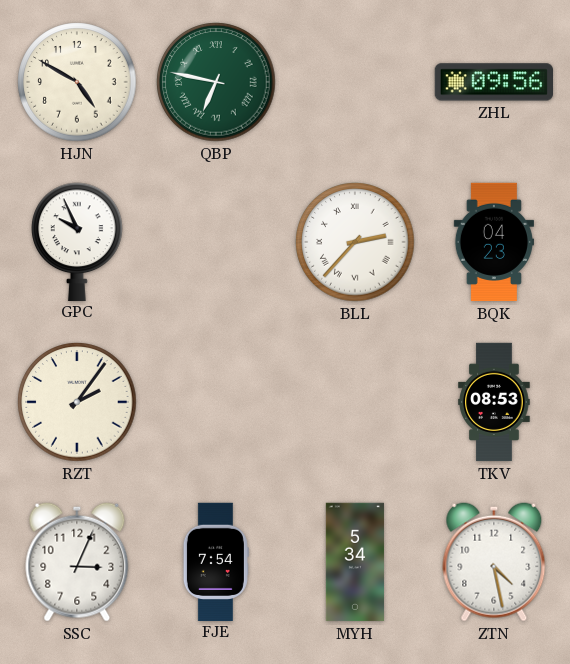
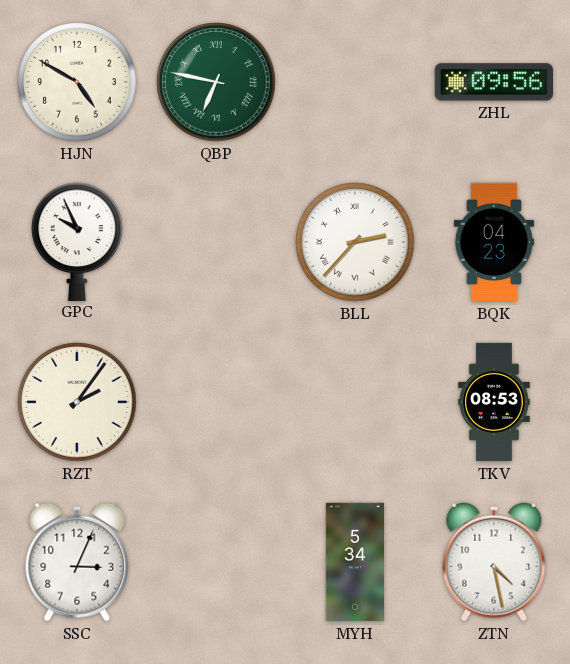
FJE: 7:54 -> none (216, 561)
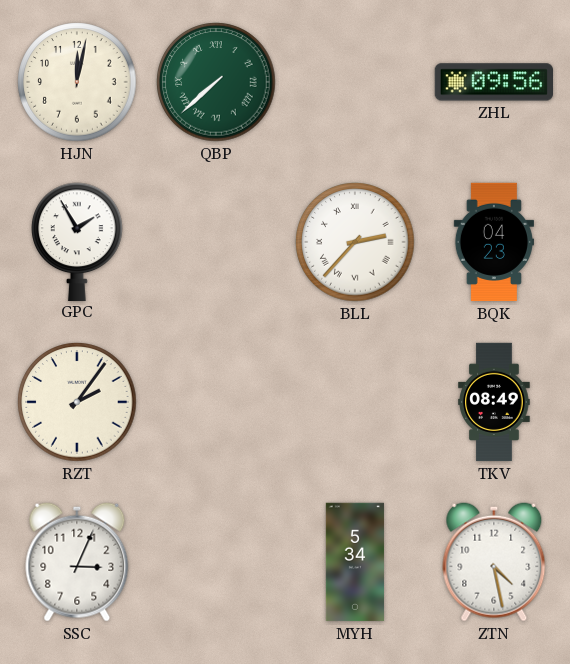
HJN: 4:50 -> 12:02 (77, 82)
QBP: 6:47 -> 7:38 (216, 82)
GPC: 9:56 -> 1:55 (77, 241)
TKV: 08:53 -> 08:49 (494, 402)
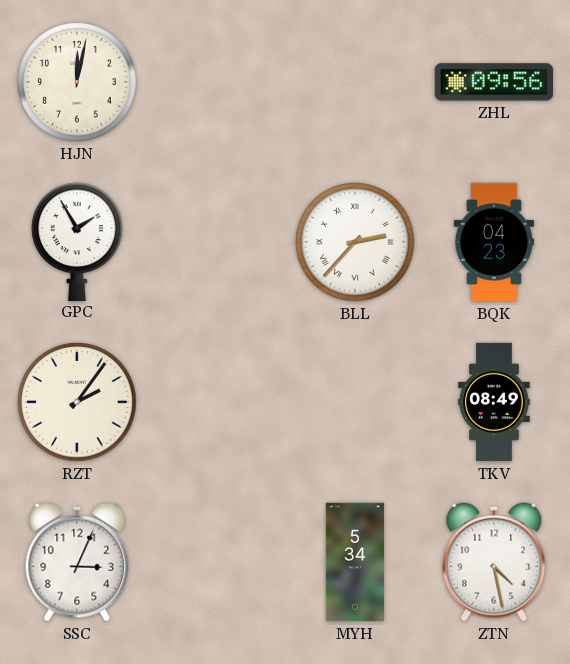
QBP: 7:38 -> none (216, 82)
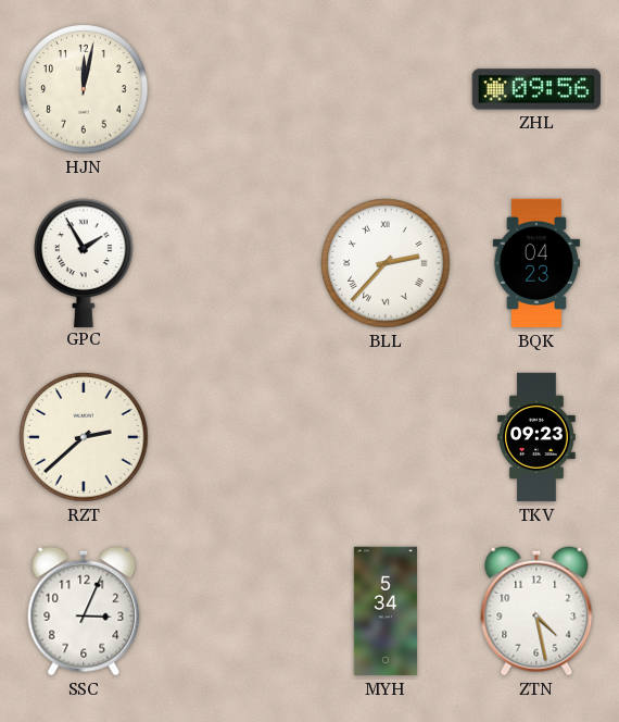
RZT: 2:06 -> 2:38 (84, 437)
TKV: 08:49 -> 09:23 (536, 437)
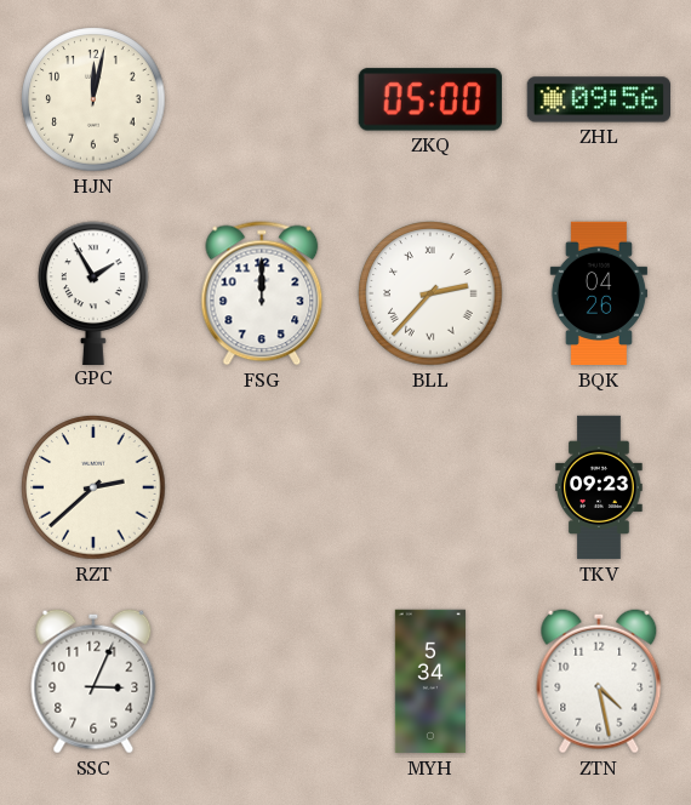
ZKQ: none -> 05:00 (430, 99)
FSG: none -> 12:00 (262, 293)
BQK: 04:23 -> 04:26 (599, 293)
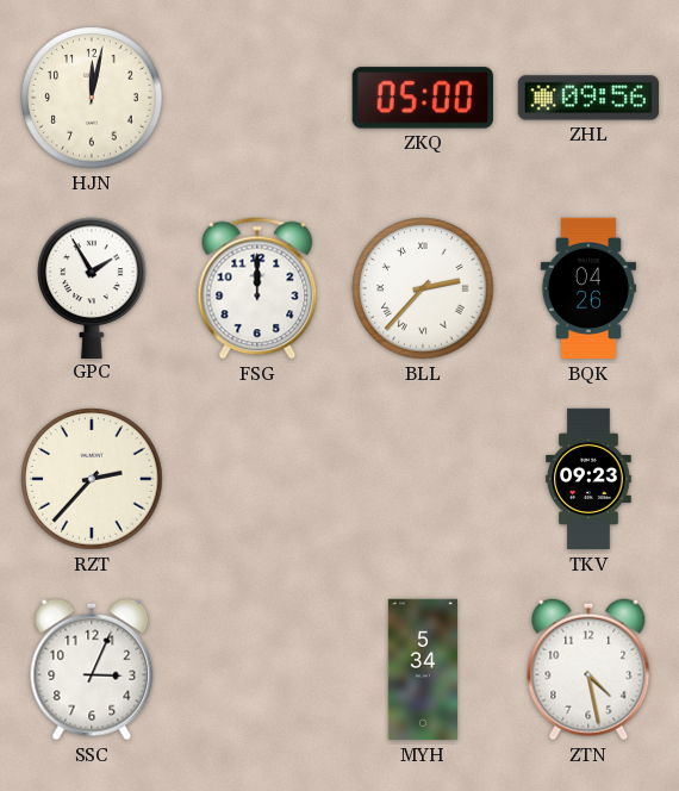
RZT: 2:38 -> 2:37 (92, 479)
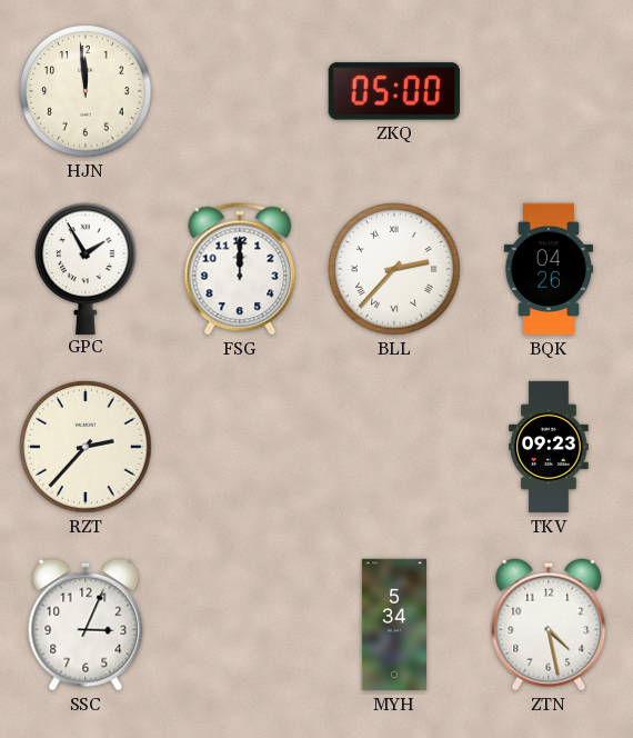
HJN: 12:02 -> 11:59 (86, 91)
ZHL: 09:56 -> none (587, 98)
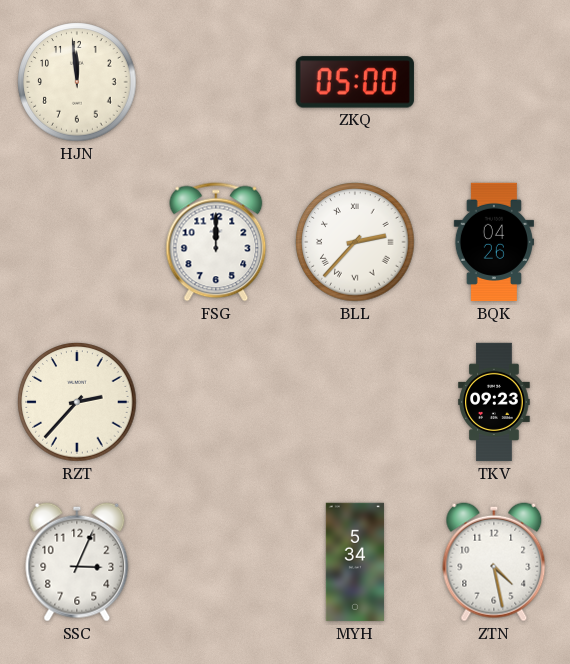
GPC: 1:55 -> none (86, 268)
